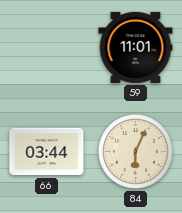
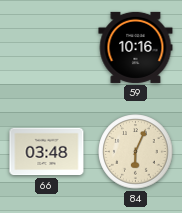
59: 11:01 -> 10:16 (136, 47)
66: 03:44 -> 03:48 (47, 152)
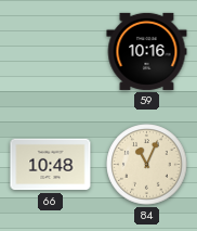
66: 03:48 -> 10:48 (51, 165)
84: 6:04 -> 11:04 (147, 165)
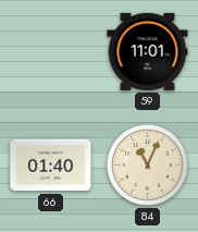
59: 10:16 -> 11:01 (148, 51)
66: 10:48 -> 01:40 (51, 166)
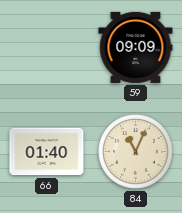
59: 11:01 -> 09:09 (136, 47)
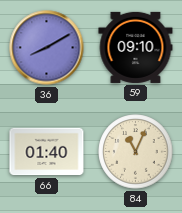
36: none -> 8:10 (47, 48)
59: 09:09 -> 09:10 (136, 47)
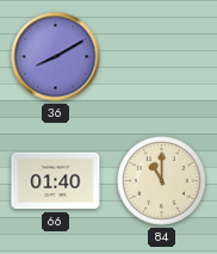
59: 09:10 -> none (136, 47)
84: 11:04 -> 11:00 (162, 181)
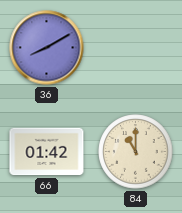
66: 01:40 -> 01:42 (47, 152)
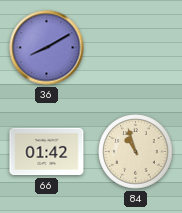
84: 11:00 -> 10:57 (136, 152)
